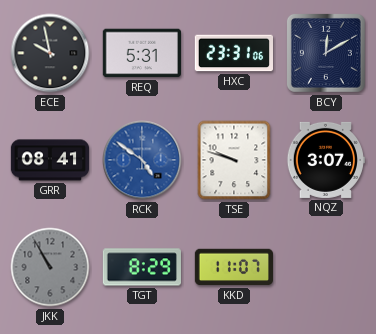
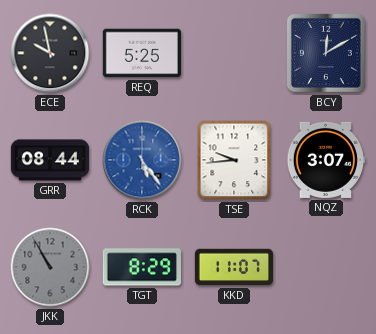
REQ: 5:31 -> 5:25 (141, 53)
HXC: 23:31 -> none (233, 53)
GRR: 08:41 -> 08:44 (50, 160)
RCK: 4:51 -> 5:24 (142, 160)
TSE: 9:48 -> 9:44 (234, 160)
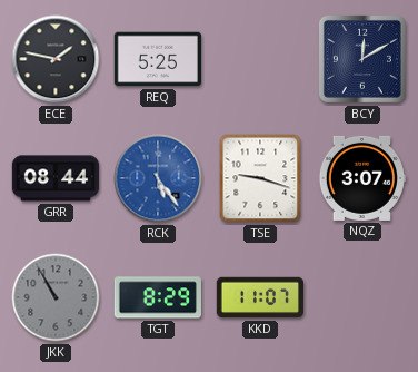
ECE: 9:58 -> 1:47 (56, 59)
TSE: 9:44 -> 9:18 (260, 178)
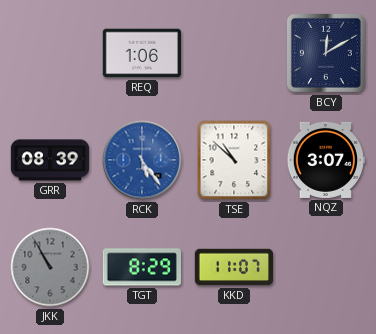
ECE: 1:47 -> none (56, 59)
REQ: 5:25 -> 1:06 (141, 53)
GRR: 08:44 -> 08:39 (50, 160)
TSE: 9:18 -> 10:52 (234, 160)
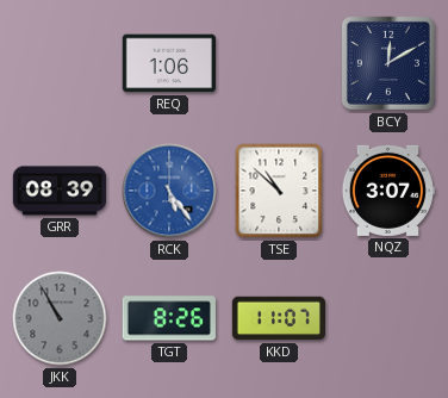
TGT: 8:29 -> 8:26 (169, 318)
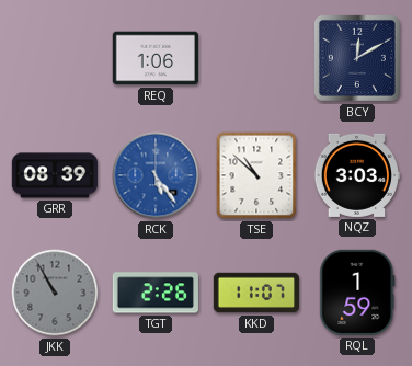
NQZ: 3:07 -> 3:03 (356, 175)
TGT: 8:26 -> 2:26 (156, 293)
RQL: none -> 1:59 (357, 293)
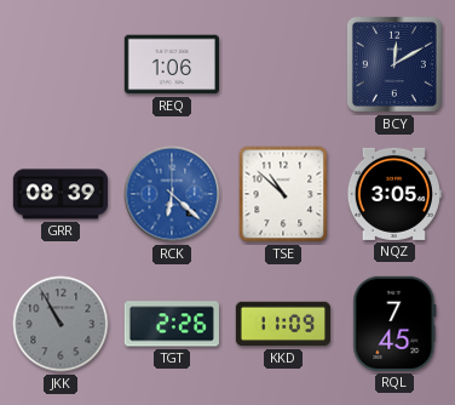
RCK: 5:24 -> 6:22 (172, 194)
NQZ: 3:03 -> 3:05 (393, 194)
KKD: 11:07 -> 11:09 (282, 324)
RQL: 1:59 -> 7:45 (394, 324)
